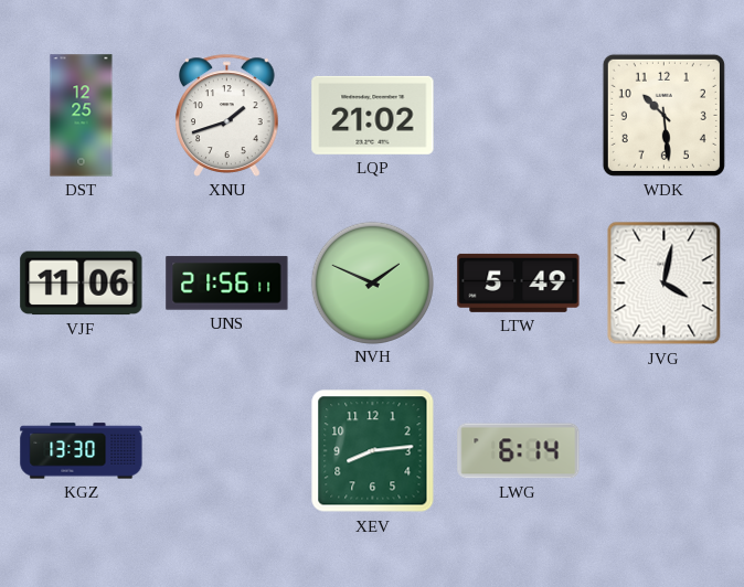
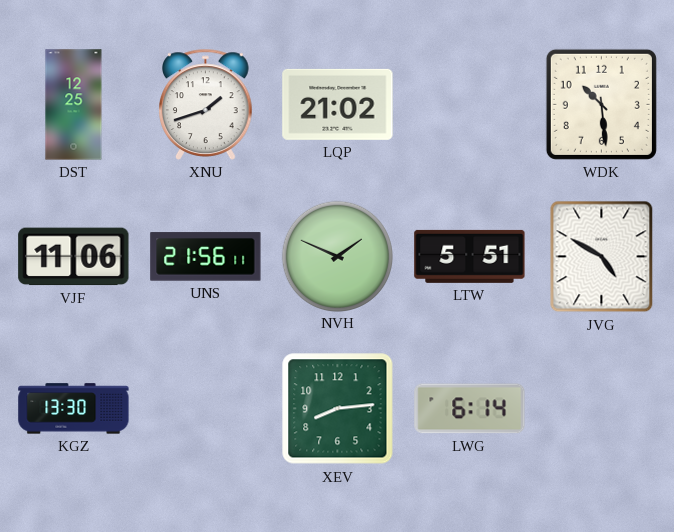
LTW: 5:49 -> 5:51 (470, 256)
JVG: 4:02 -> 4:50 (602, 257)
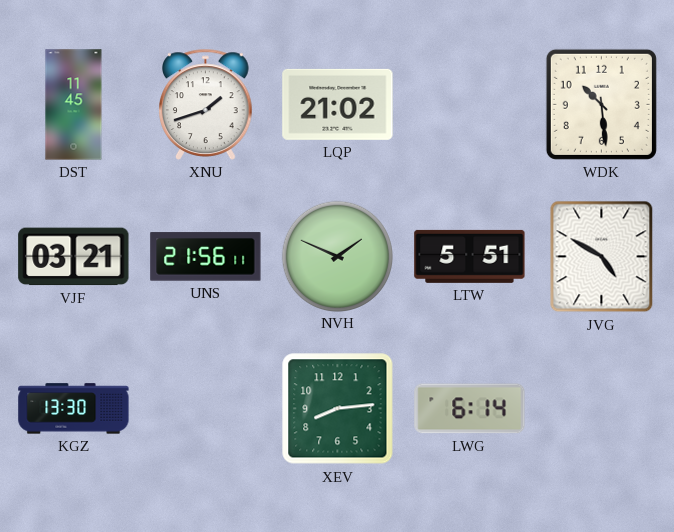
DST: 12:25 -> 11:45 (74, 105)
VJF: 11:06 -> 03:21 (74, 257)
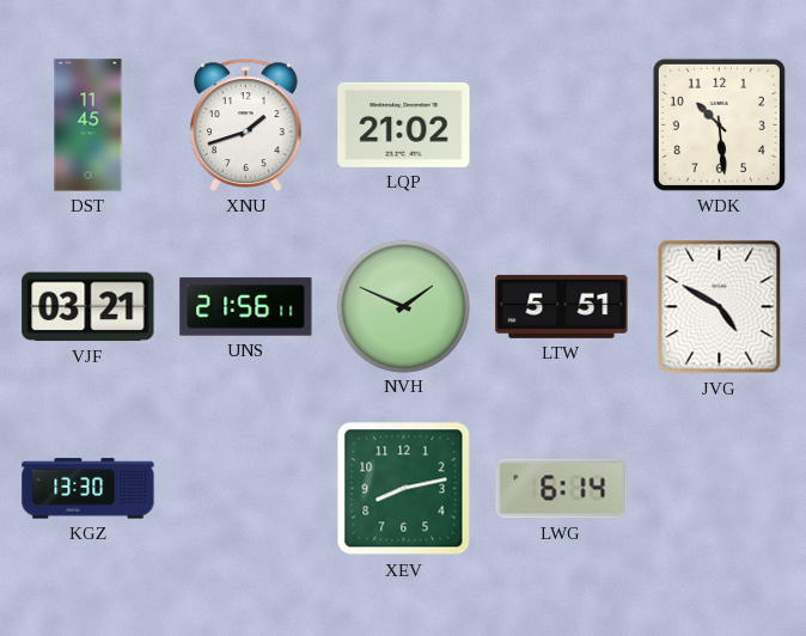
XEV: 8:14 -> 8:13 (404, 489)
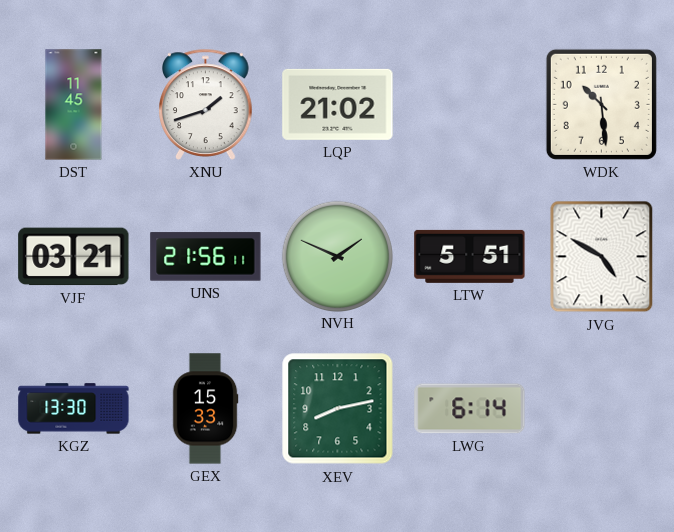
GEX: none -> 15:33 (205, 409)
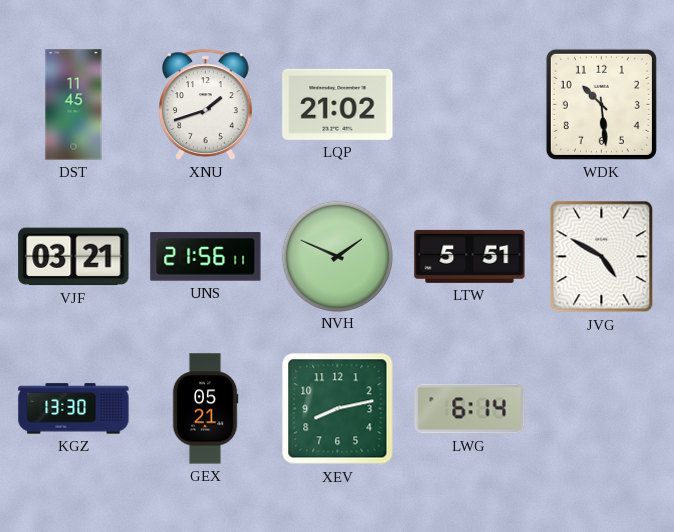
GEX: 15:33 -> 05:21 (205, 409)
